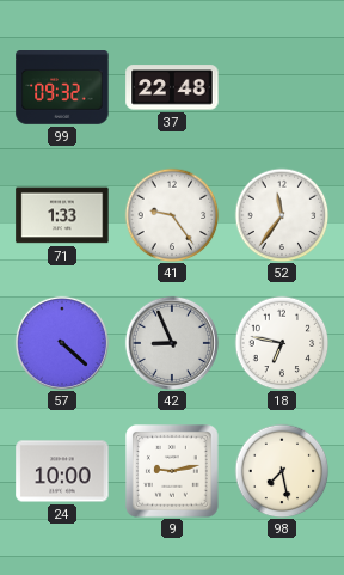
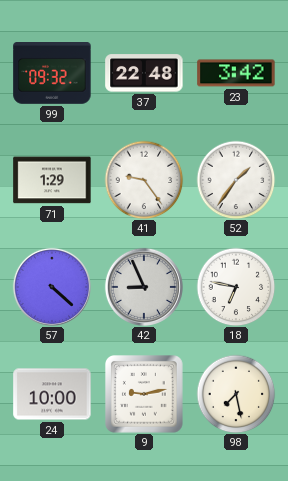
23: none -> 3:42 (236, 73)
71: 1:33 -> 1:29 (52, 180)
52: 11:36 -> 1:36 (236, 180)
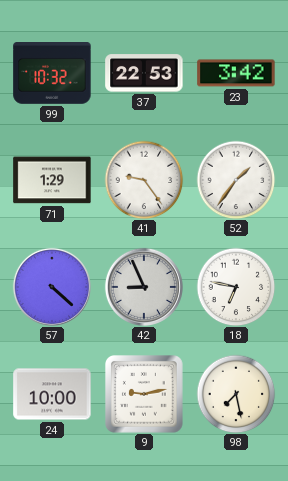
99: 09:32 -> 10:32 (52, 74)
37: 22:48 -> 22:53 (144, 73)
